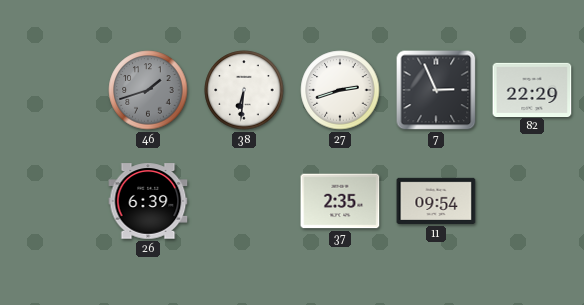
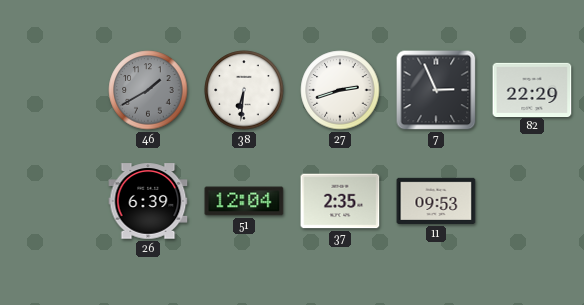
46: 1:42 -> 1:40 (148, 90)
51: none -> 12:04 (244, 201)
11: 09:54 -> 09:53 (436, 201)
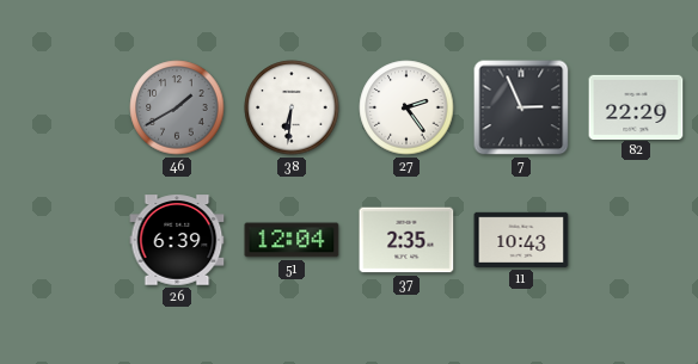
27: 2:42 -> 2:24 (406, 107)
11: 09:53 -> 10:43 (521, 240)
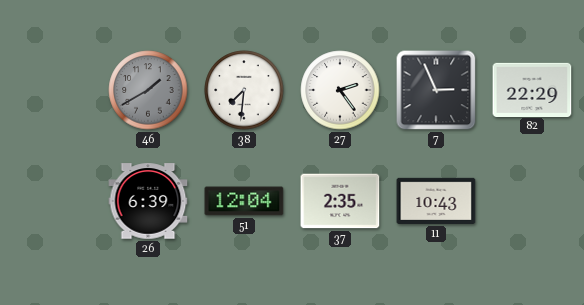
38: 6:31 -> 7:31 (244, 90)
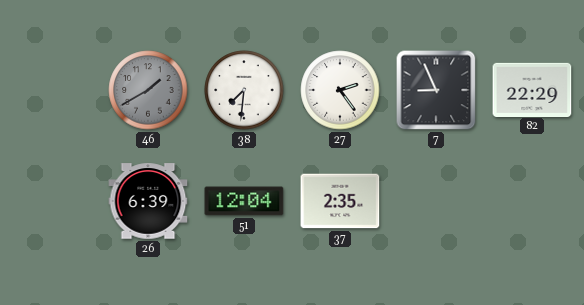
7: 2:56 -> 8:56 (436, 90)
11: 10:43 -> none (436, 201)
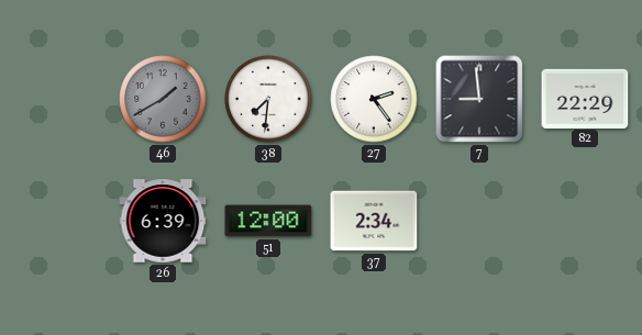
7: 8:56 -> 8:59 (479, 99)
51: 12:04 -> 12:00 (268, 221)
37: 2:35 -> 2:34 (374, 221)
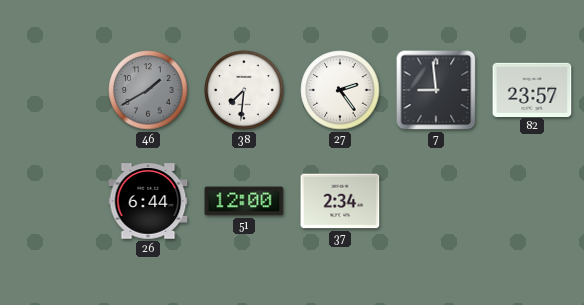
82: 22:29 -> 23:57 (532, 89)
26: 6:39 -> 6:44 (148, 201)
